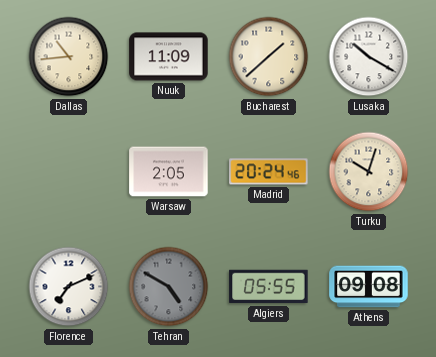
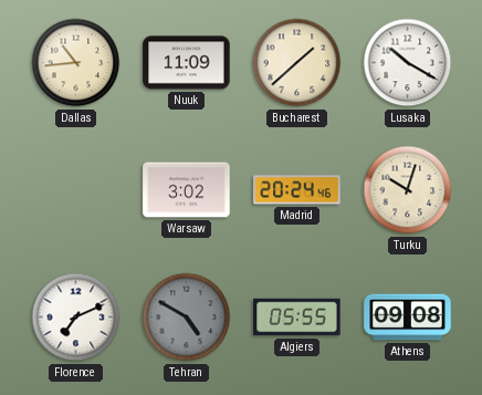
Warsaw: 2:05 -> 3:02 (187, 190)
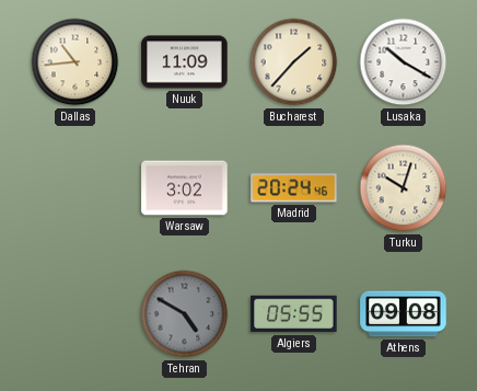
Bucharest: 1:38 -> 1:37 (294, 62)
Florence: 7:11 -> none (76, 318)
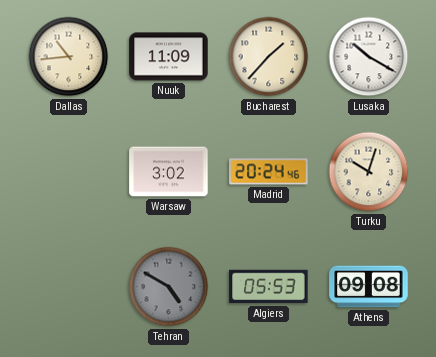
Algiers: 05:55 -> 05:53 (269, 287)
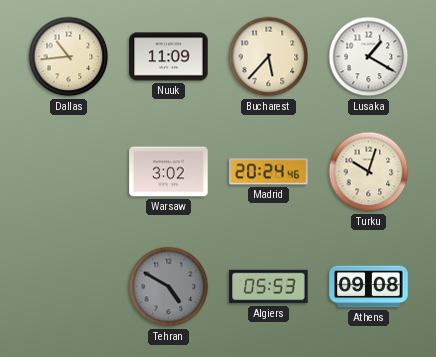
Bucharest: 1:37 -> 5:37 (269, 57)
Lusaka: 10:20 -> 1:20 (369, 57)
